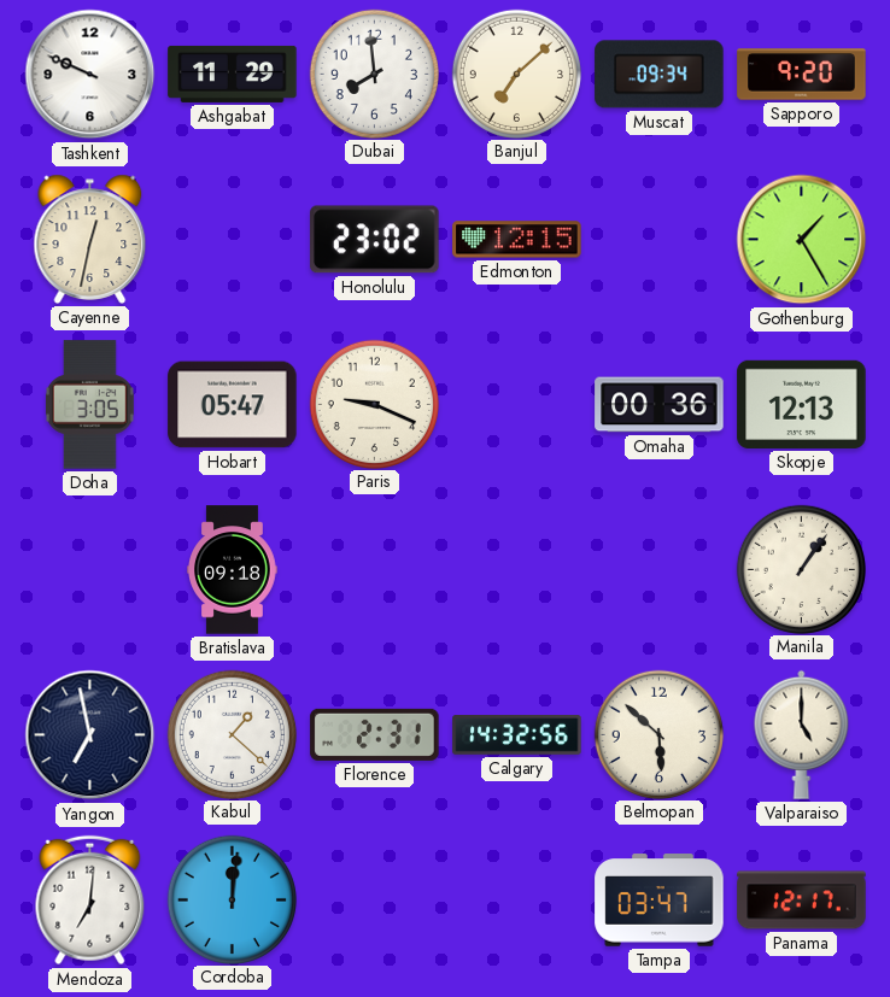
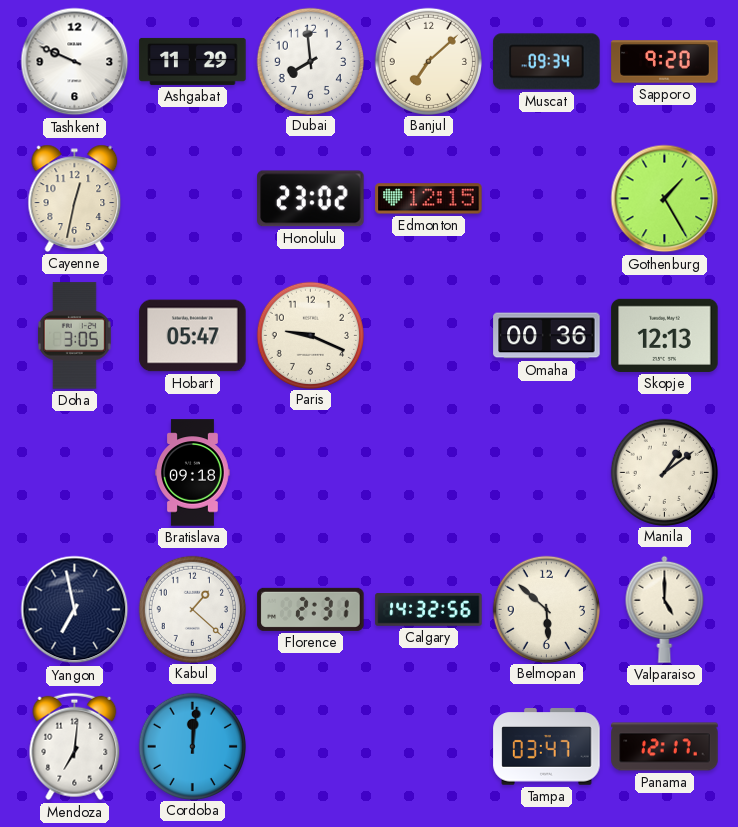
Manila: 1:06 -> 1:09 (664, 472)
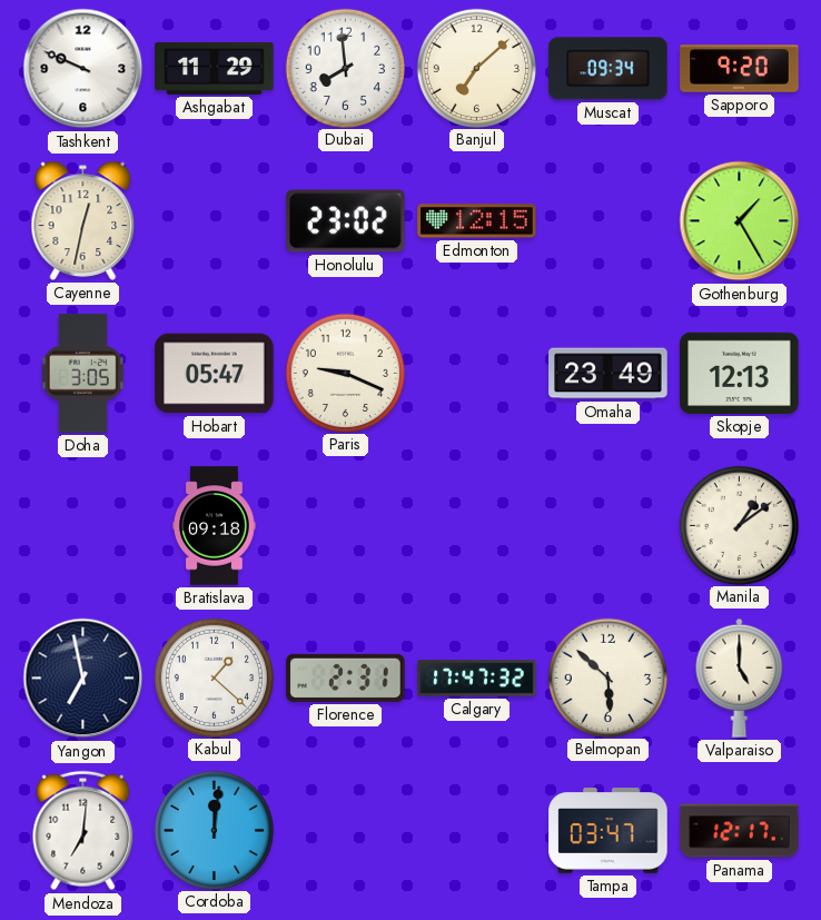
Omaha: 00:36 -> 23:49 (609, 374)
Calgary: 14:32 -> 17:47 (477, 679)
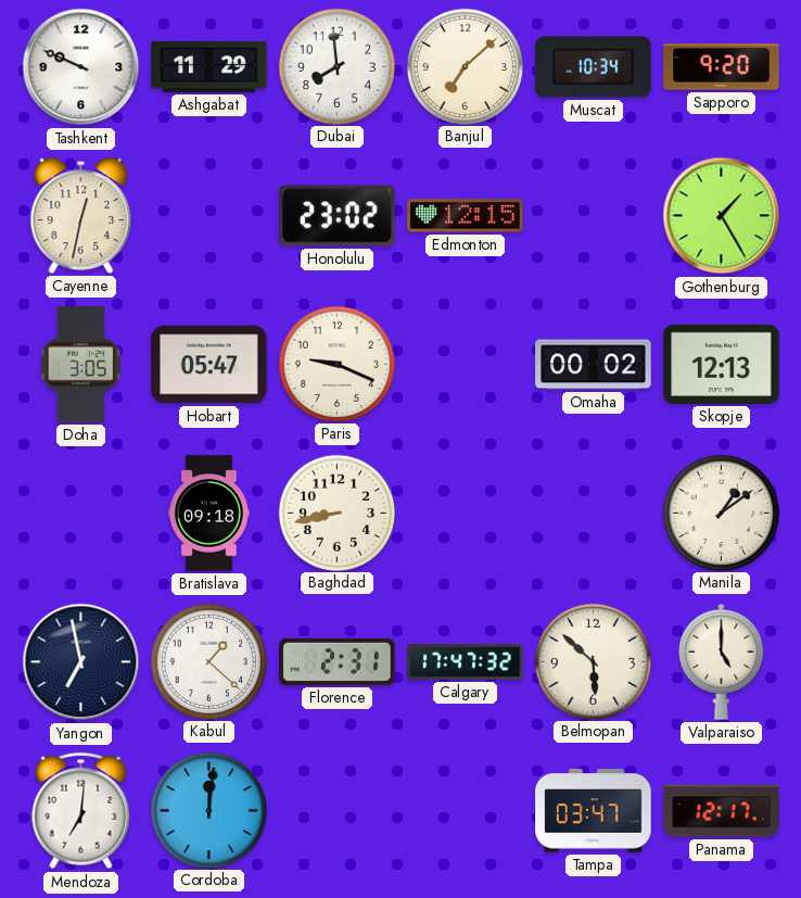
Muscat: 09:34 -> 10:34 (594, 67)
Omaha: 23:49 -> 00:02 (594, 365)
Baghdad: none -> 8:43 (336, 513)
